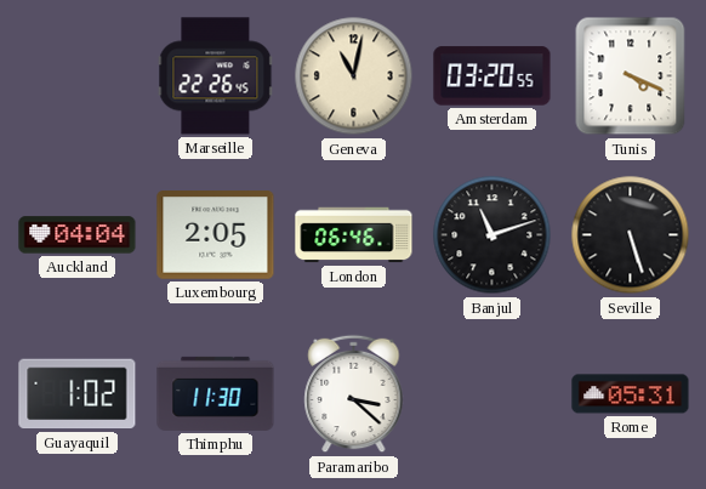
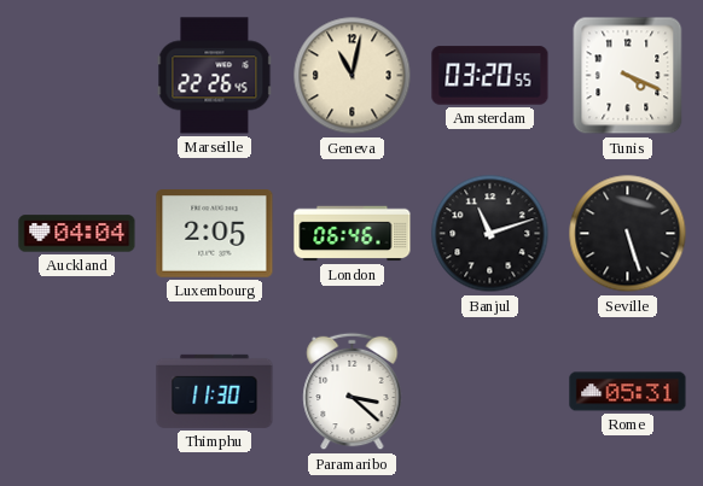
Guayaquil: 1:02 -> none (78, 394)
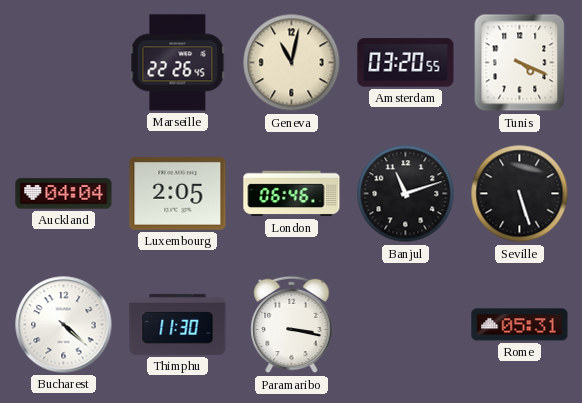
Bucharest: none -> 4:22 (64, 325)
Paramaribo: 3:22 -> 3:17 (292, 325)
